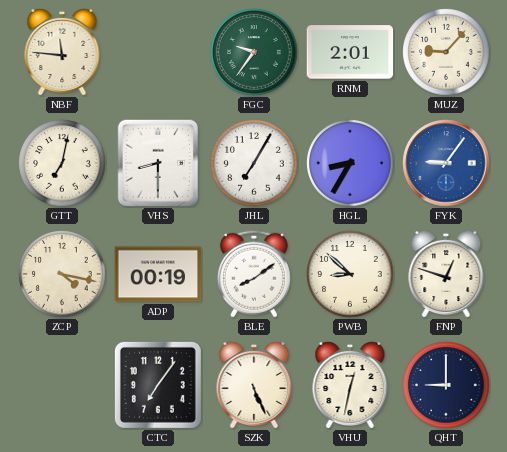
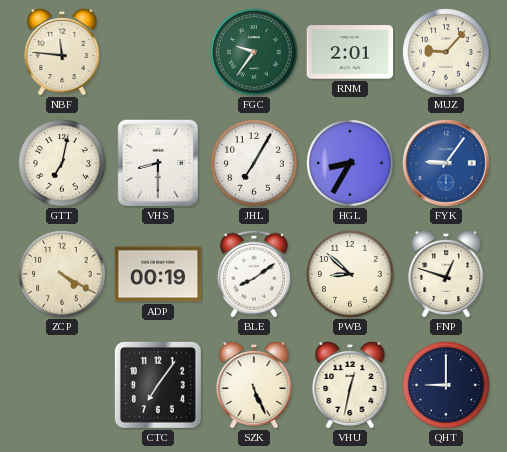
ZCP: 4:17 -> 4:20 (62, 274)
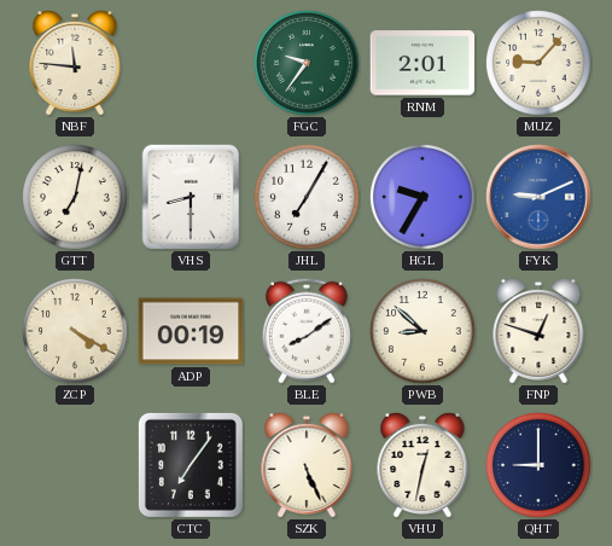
HGL: 8:35 -> 9:35 (422, 197)
FYK: 9:06 -> 9:11 (538, 197)
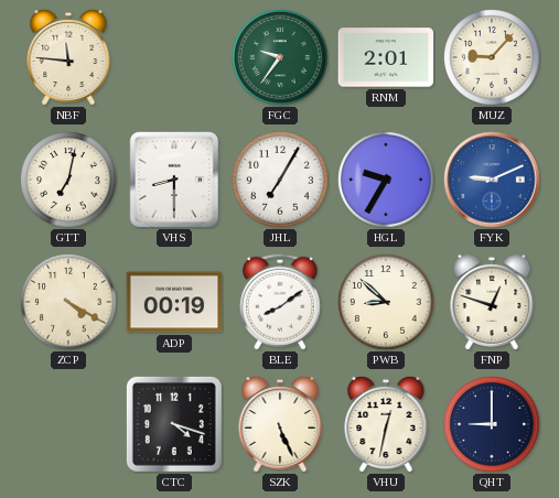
CTC: 7:06 -> 4:18 (174, 424)
